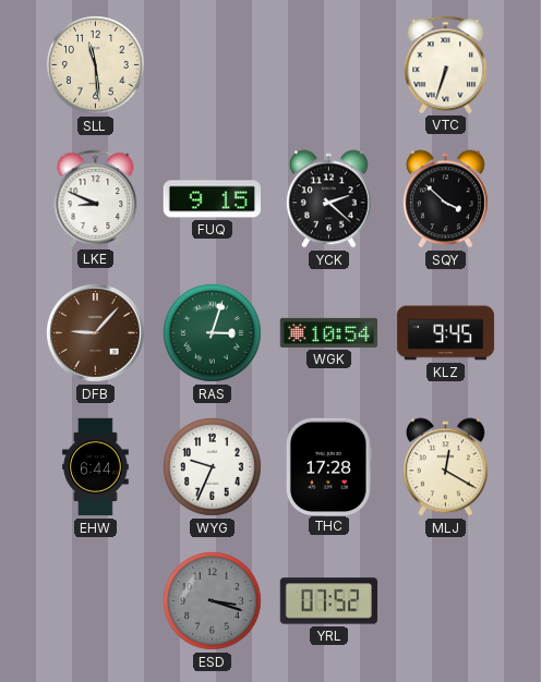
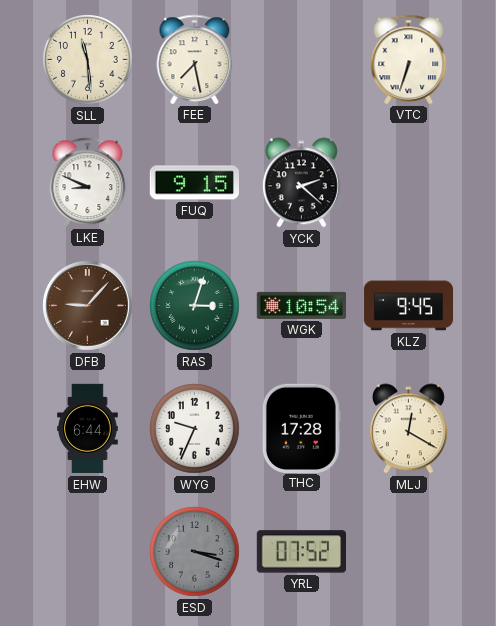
FEE: none -> 7:28 (195, 59)
SQY: 3:52 -> none (445, 199)
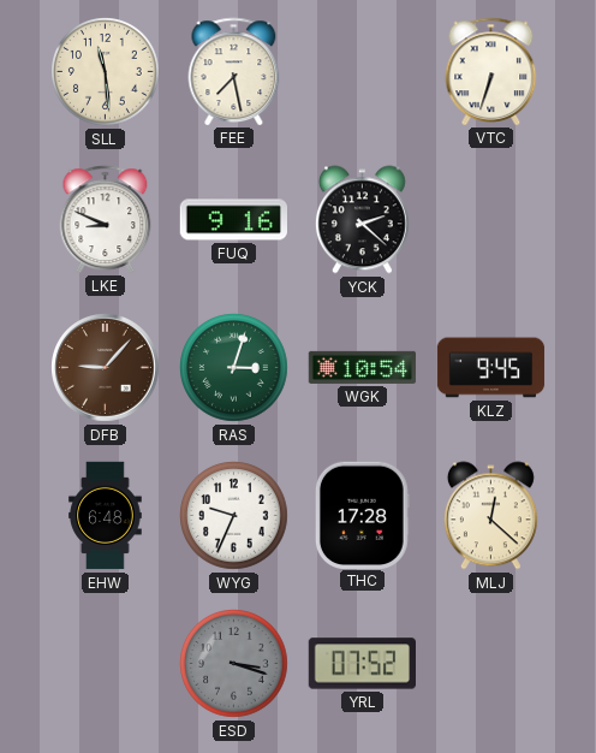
FUQ: 9:15 -> 9:16 (233, 220)
EHW: 6:44 -> 6:48 (106, 516)
MLJ: 12:20 -> 12:22 (490, 516)
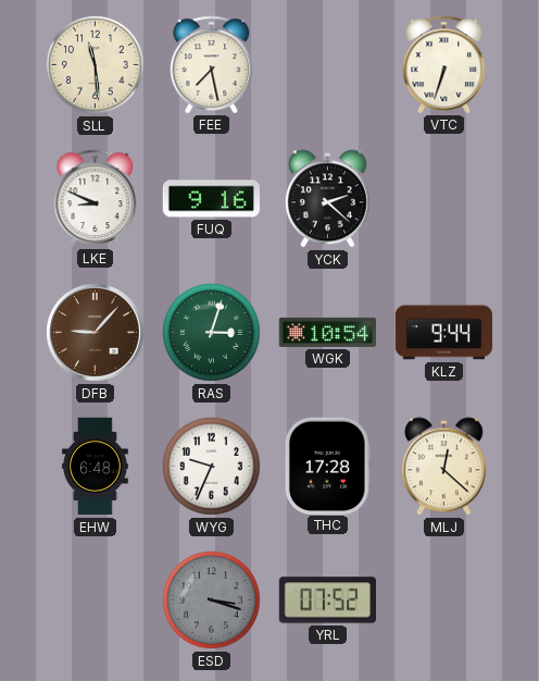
KLZ: 9:45 -> 9:44 (444, 333)
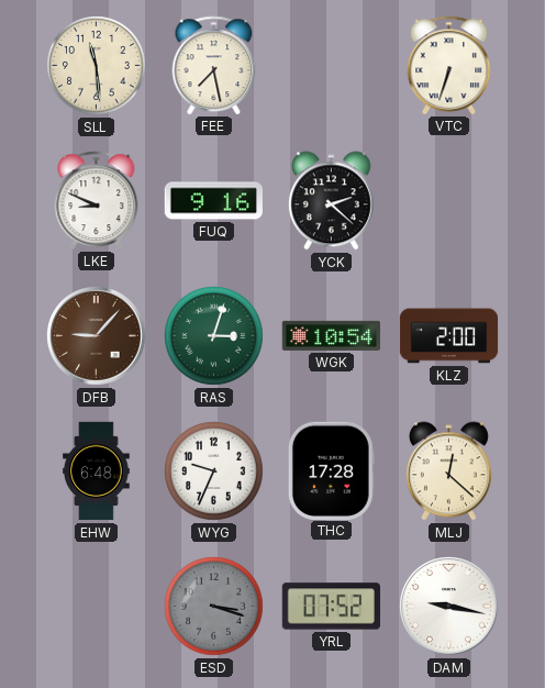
KLZ: 9:44 -> 2:00 (449, 336)
DAM: none -> 9:17 (449, 607)
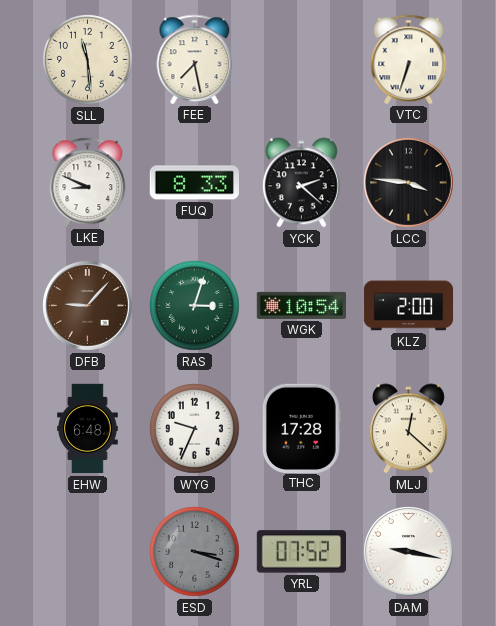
FUQ: 9:16 -> 8:33 (194, 183)
LCC: none -> 3:46 (409, 183)
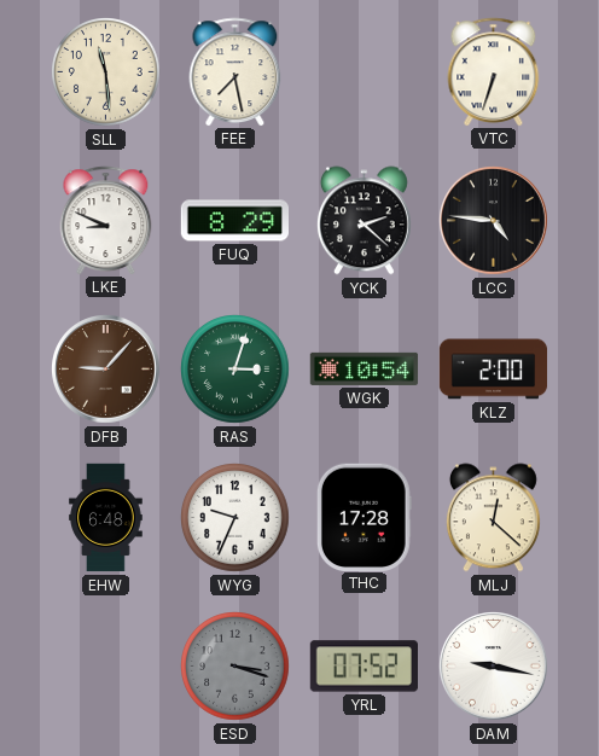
FUQ: 8:33 -> 8:29 (234, 221)
LCC: 3:46 -> 4:46 (494, 221)
